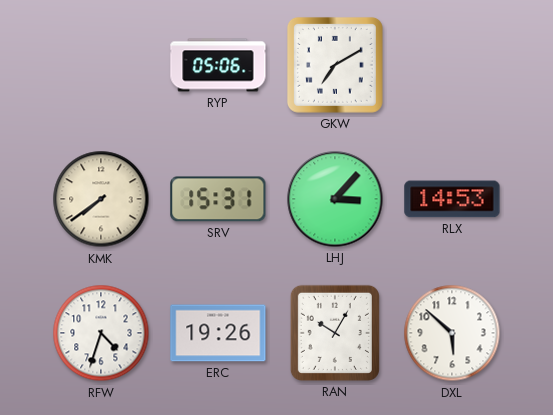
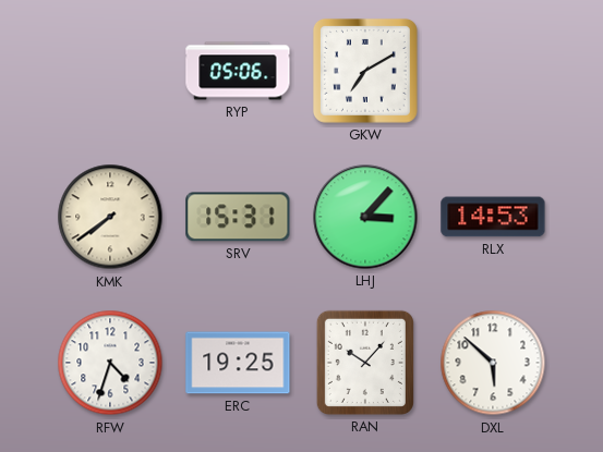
ERC: 19:26 -> 19:25 (238, 363)
RAN: 10:05 -> 10:07 (365, 363)
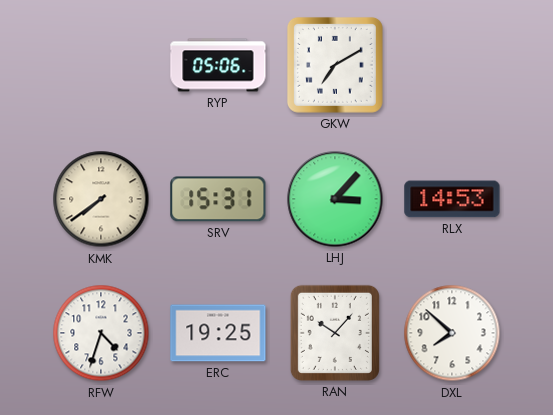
DXL: 5:52 -> 7:52 (452, 333)
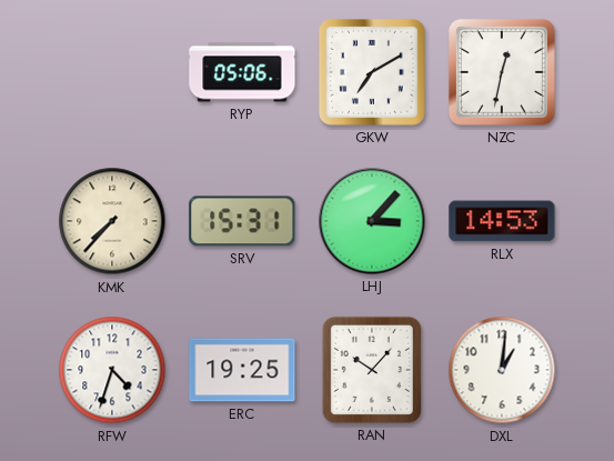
NZC: none -> 12:32 (502, 72)
KMK: 7:39 -> 7:37 (112, 221)
DXL: 7:52 -> 1:01 (502, 370)
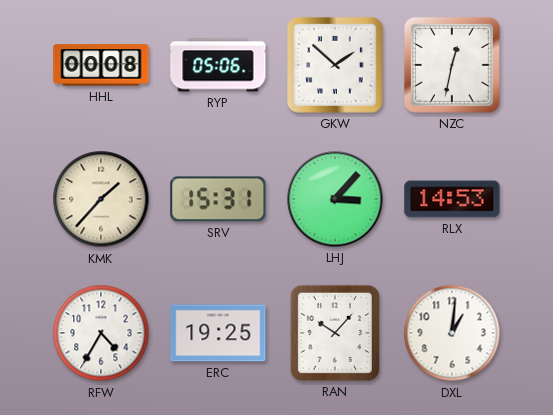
HHL: none -> 00:08 (101, 65)
GKW: 7:10 -> 1:52 (335, 65)
KMK: 7:37 -> 1:37 (101, 199)
RFW: 4:33 -> 4:35 (101, 333)
